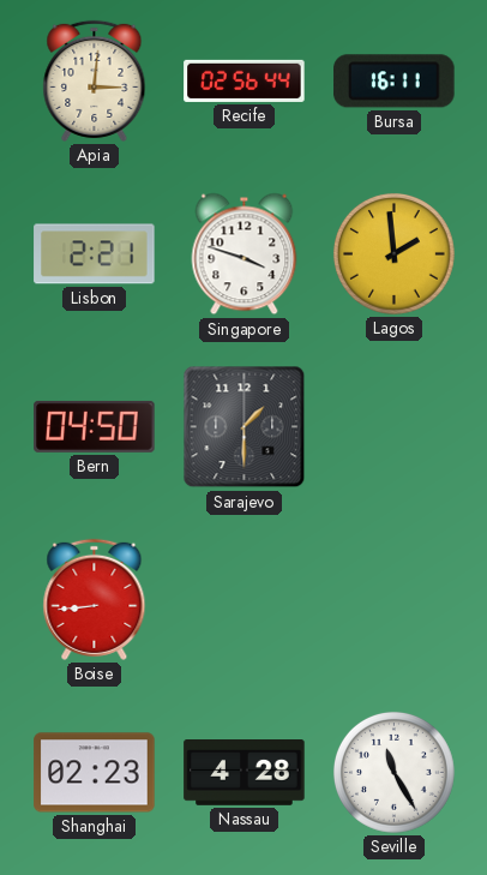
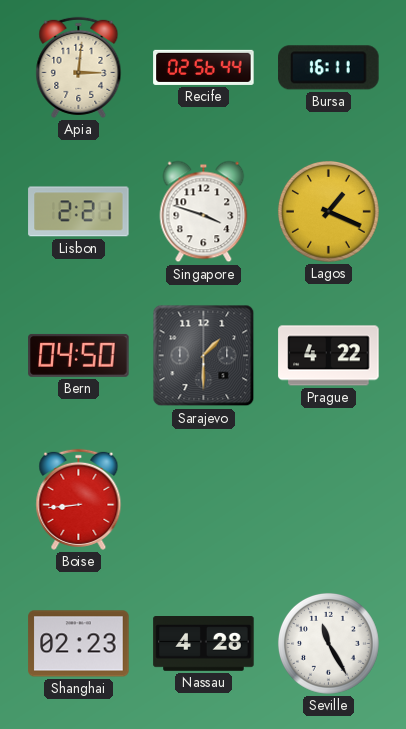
Lagos: 1:59 -> 1:19 (328, 211)
Prague: none -> 4:22 (329, 356)
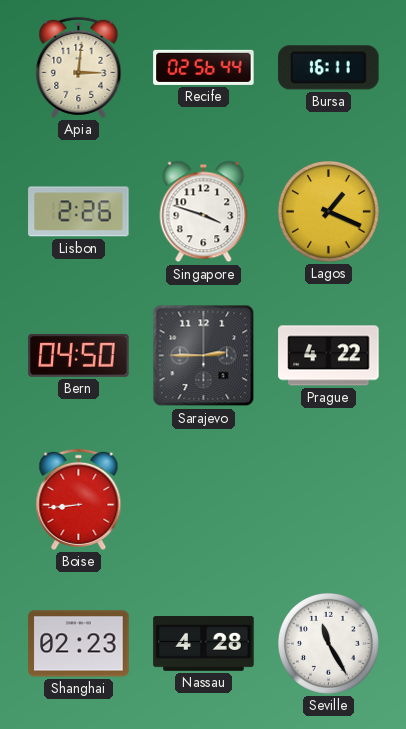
Lisbon: 2:21 -> 2:26 (79, 212)
Sarajevo: 1:30 -> 2:45 (204, 356)
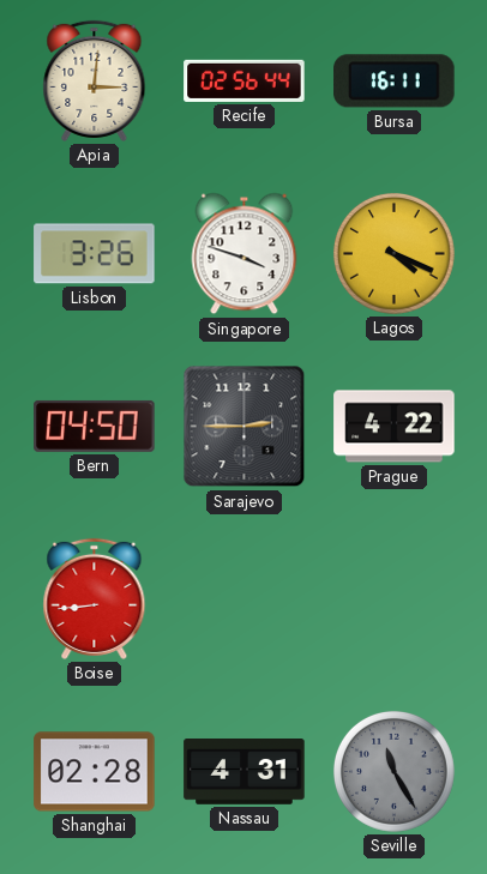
Lisbon: 2:26 -> 3:26 (95, 254)
Lagos: 1:19 -> 4:19 (393, 253)
Shanghai: 02:23 -> 02:28 (95, 772)
Nassau: 4:28 -> 4:31 (245, 772)
Seville dial: white -> grey (393, 771)
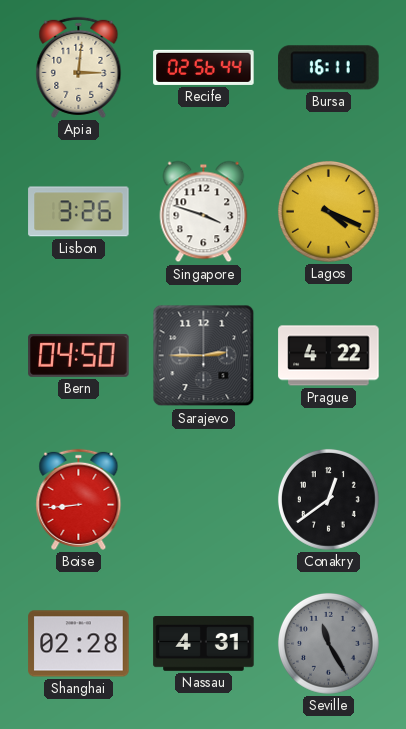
Conakry: none -> 12:39 (328, 499)
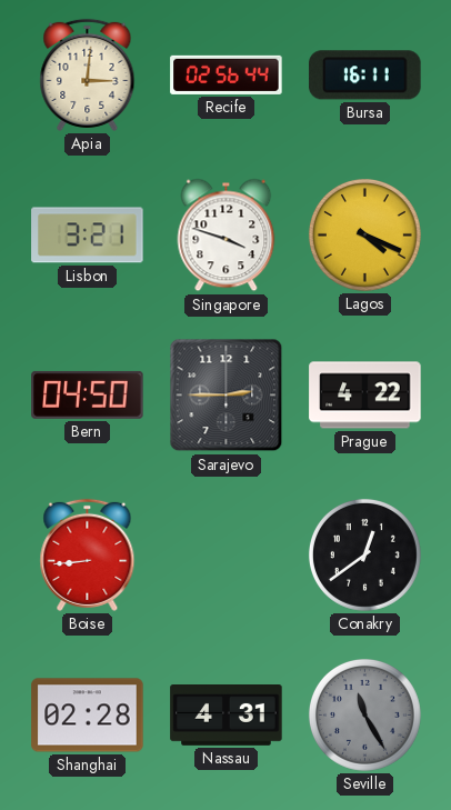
Lisbon: 3:26 -> 3:21 (88, 236)
